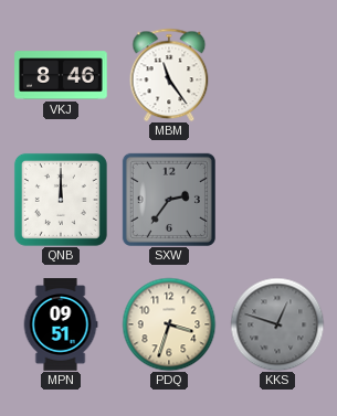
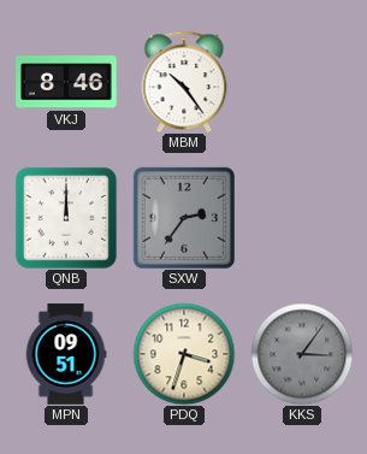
MBM: 11:24 -> 10:24 (184, 82)
KKS: 12:48 -> 3:06 (302, 354)
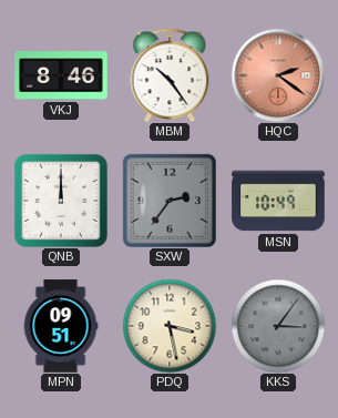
HQC: none -> 2:21 (278, 75)
MSN: none -> 10:49 (278, 201)
PDQ: 3:33 -> 3:28 (170, 326)
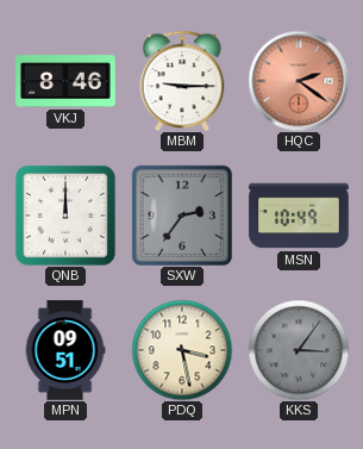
MBM: 10:24 -> 9:15 (182, 81)
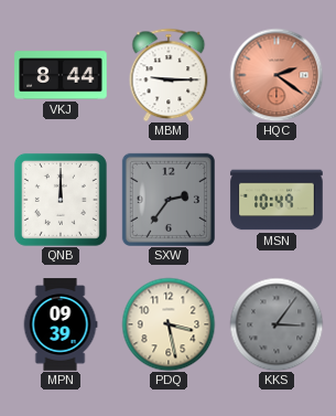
VKJ: 8:46 -> 8:44 (61, 75)
MPN: 09:51 -> 09:39 (61, 324)
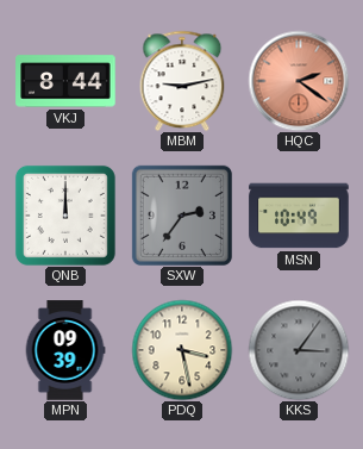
MBM: 9:15 -> 9:13 (182, 81)
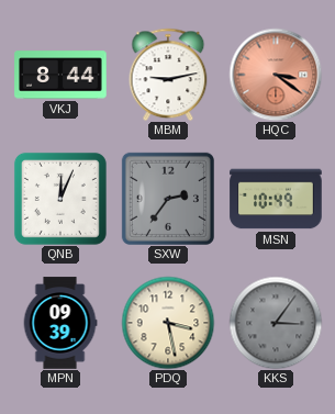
HQC: 2:21 -> 3:21 (276, 75)
QNB: 12:00 -> 12:04 (60, 199)
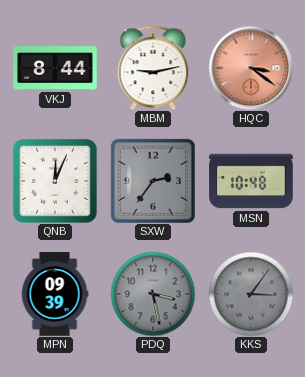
MSN: 10:49 -> 10:48 (251, 181)
PDQ dial: cream -> grey (153, 294)
